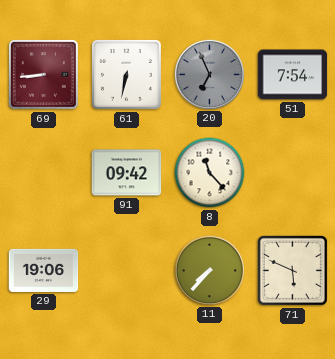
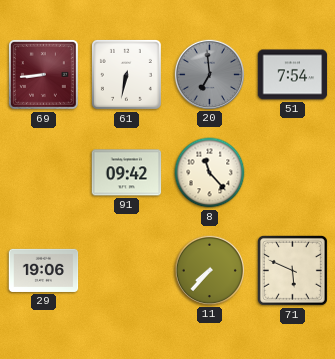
20: 6:56 -> 6:59 (209, 74)
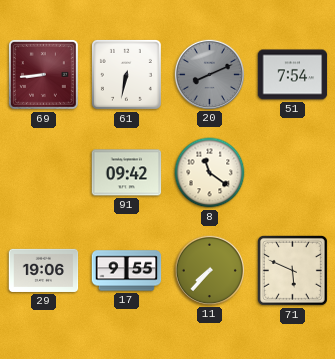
20: 6:59 -> 8:11 (209, 74)
8: 11:23 -> 11:21 (210, 173)
17: none -> 9:55 (127, 271)
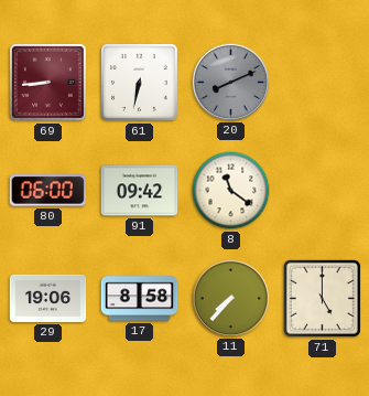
51: 7:54 -> none (293, 75)
80: none -> 06:00 (48, 191)
17: 9:55 -> 8:58 (140, 299)
71: 5:49 -> 5:00 (322, 298)
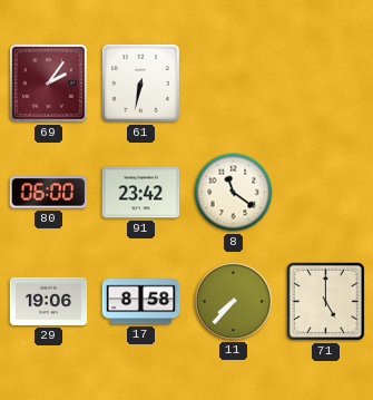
69: 8:44 -> 2:06 (48, 82)
20: 8:11 -> none (230, 82)
91: 09:42 -> 23:42 (141, 193)
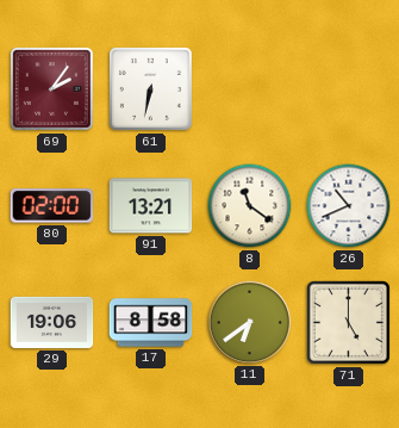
80: 06:00 -> 02:00 (52, 206)
91: 23:42 -> 13:21 (151, 206)
26: none -> 10:41 (349, 206)
11: 7:37 -> 6:39 (249, 322)
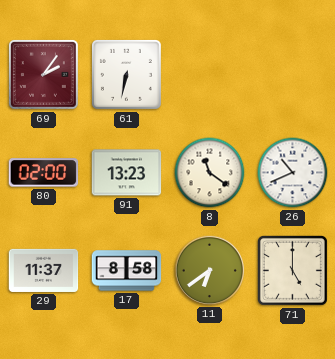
91: 13:21 -> 13:23 (127, 173)
29: 19:06 -> 11:37 (44, 270)
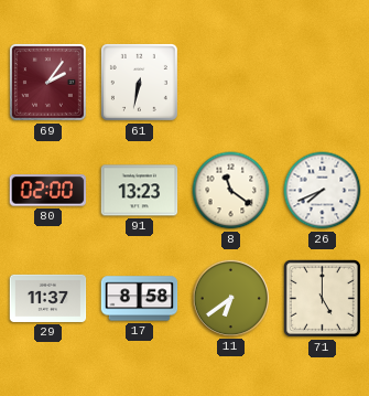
26: 10:41 -> 7:41 (323, 191)
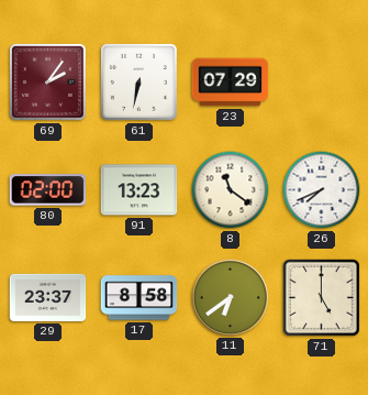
23: none -> 07:29 (231, 83)
29: 11:37 -> 23:37 (48, 297)
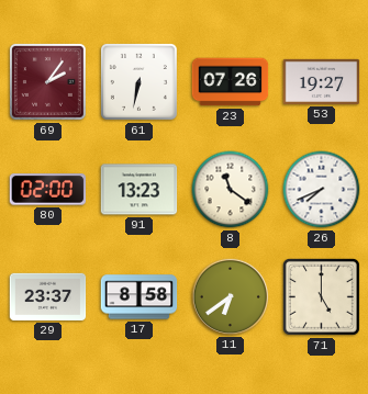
23: 07:29 -> 07:26 (231, 82)
53: none -> 19:27 (322, 81)
